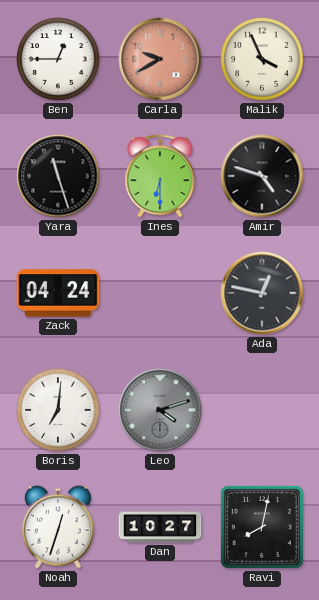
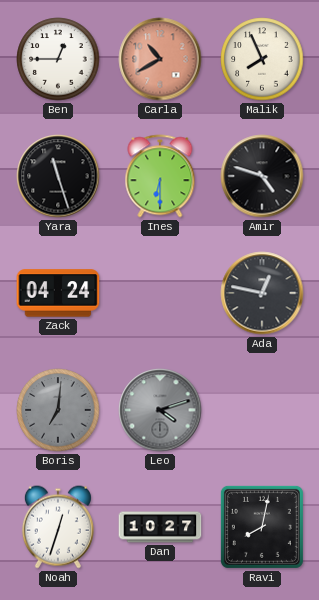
Carla: 9:40 -> 10:40 (160, 59)
Malik: 3:56 -> 7:56 (262, 59)
Boris dial: white -> grey (58, 410)
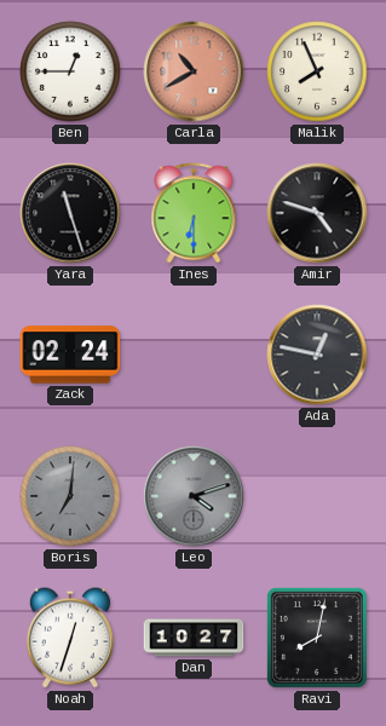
Zack: 04:24 -> 02:24 (70, 355)
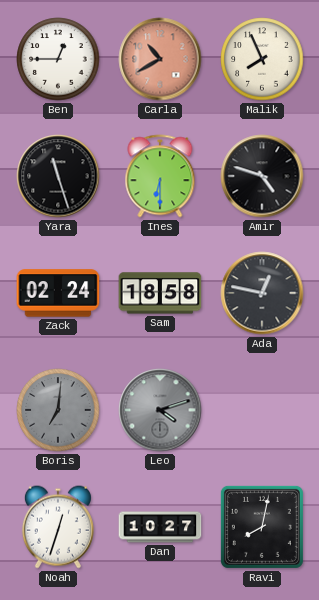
Sam: none -> 18:58 (160, 293)
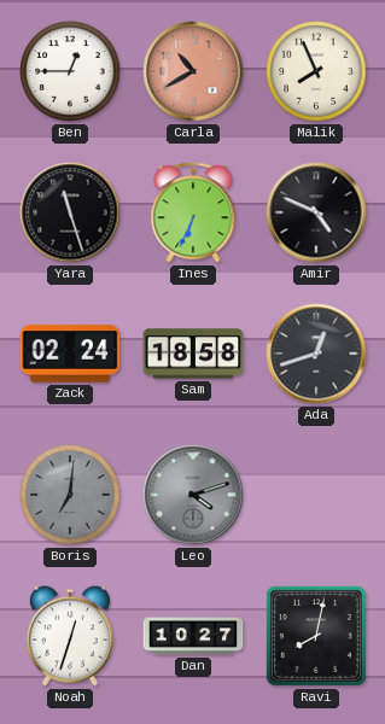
Ines: 6:30 -> 6:34 (193, 212)
Amir: 4:48 -> 4:49 (316, 212)
Ada: 12:47 -> 12:42 (316, 354)
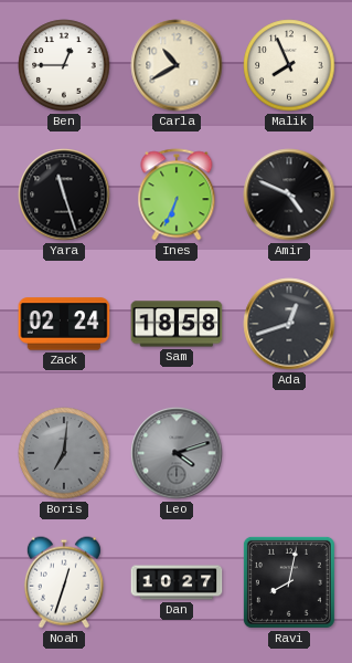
Carla dial: salmon -> cream (177, 65)
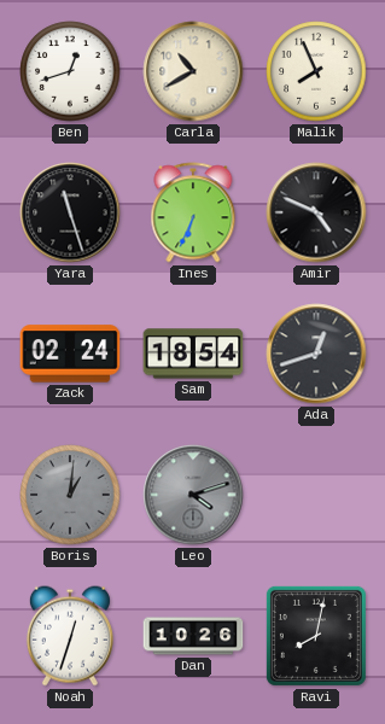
Ben: 12:45 -> 12:42 (70, 71)
Sam: 18:58 -> 18:54 (193, 354)
Boris: 7:01 -> 1:01 (70, 495)
Dan: 10:27 -> 10:26 (193, 636)
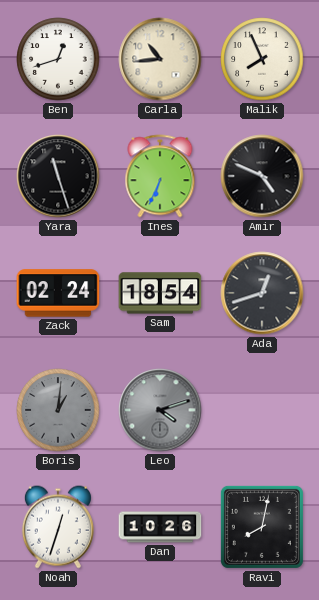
Carla: 10:40 -> 10:44 (160, 59)
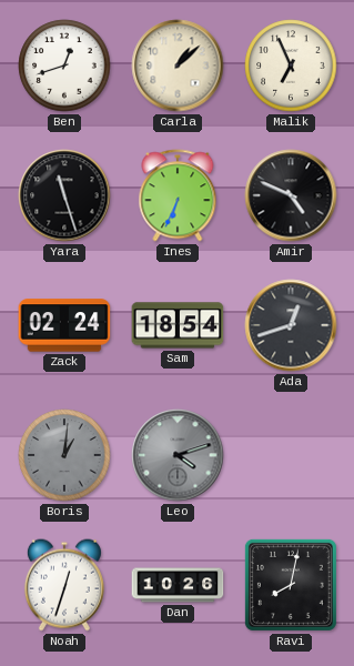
Carla: 10:44 -> 1:08 (178, 65)
Malik: 7:56 -> 6:56 (291, 65)
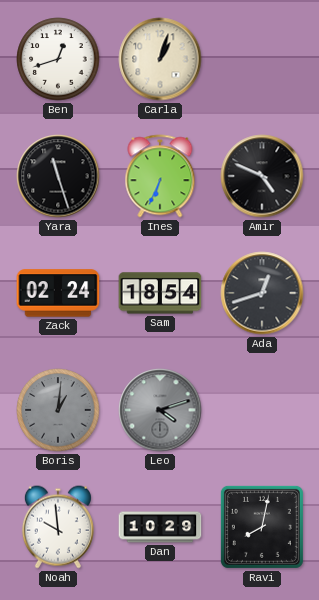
Carla: 1:08 -> 1:03 (160, 59)
Malik: 6:56 -> none (291, 65)
Noah: 12:33 -> 9:59 (58, 527)
Dan: 10:26 -> 10:29 (160, 527)
